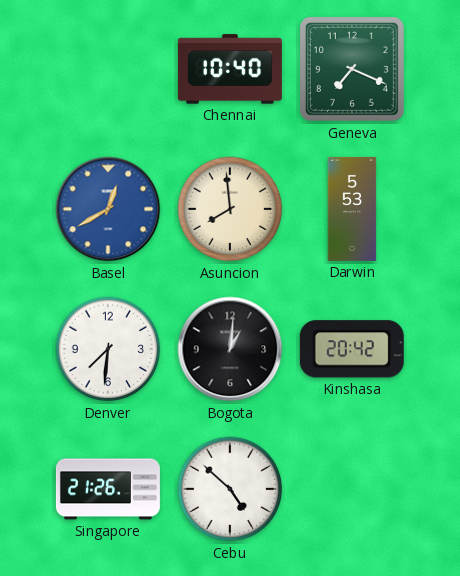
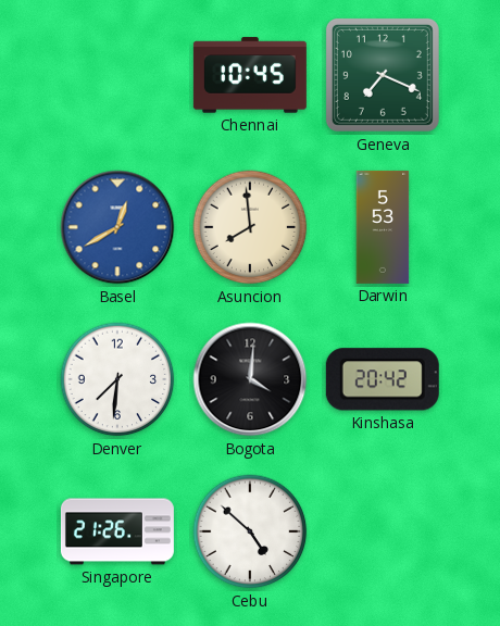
Chennai: 10:40 -> 10:45 (250, 75)
Bogota: 1:01 -> 4:01 (250, 379)
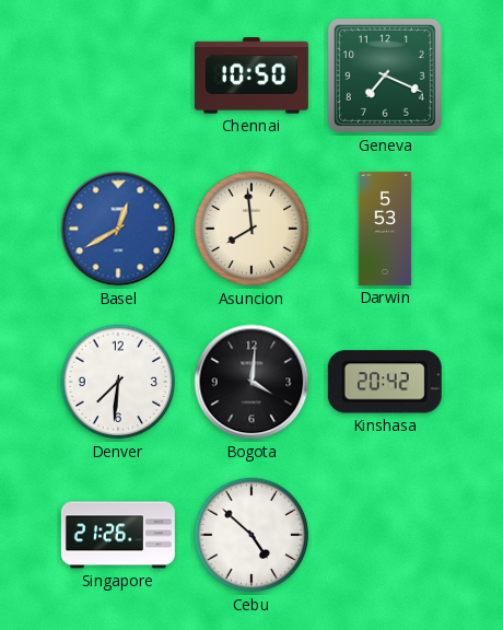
Chennai: 10:45 -> 10:50 (251, 75)
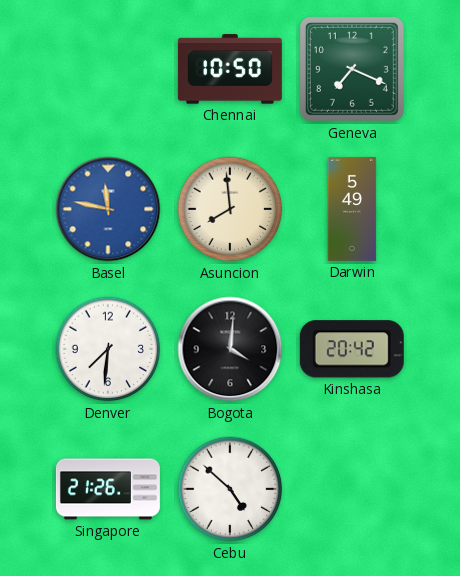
Basel: 12:40 -> 11:47 (108, 209)
Darwin: 5:53 -> 5:49 (352, 209)
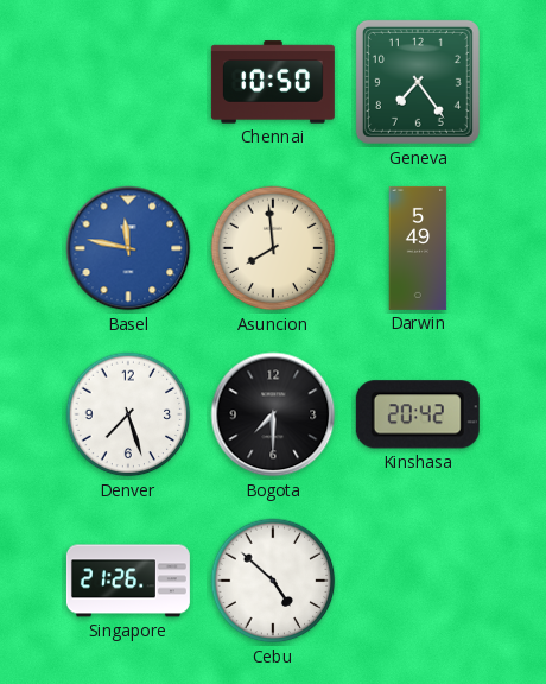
Geneva: 7:19 -> 7:24 (418, 82)
Denver: 7:31 -> 7:27 (128, 414)
Bogota: 4:01 -> 7:30 (273, 414)
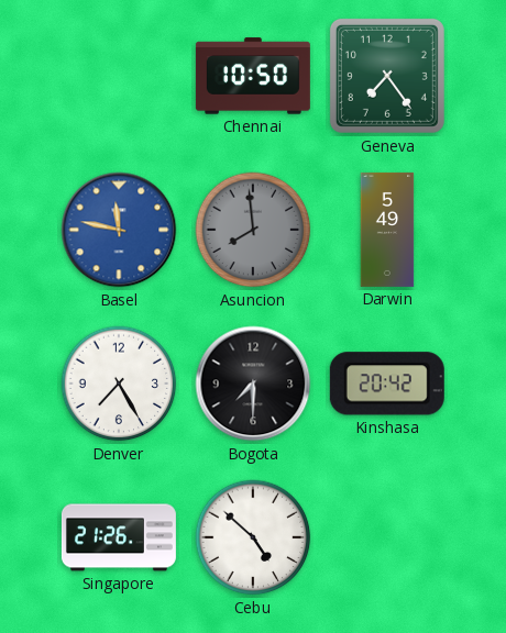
Asuncion dial: cream -> grey (253, 230)
Denver: 7:27 -> 7:25 (119, 384)
